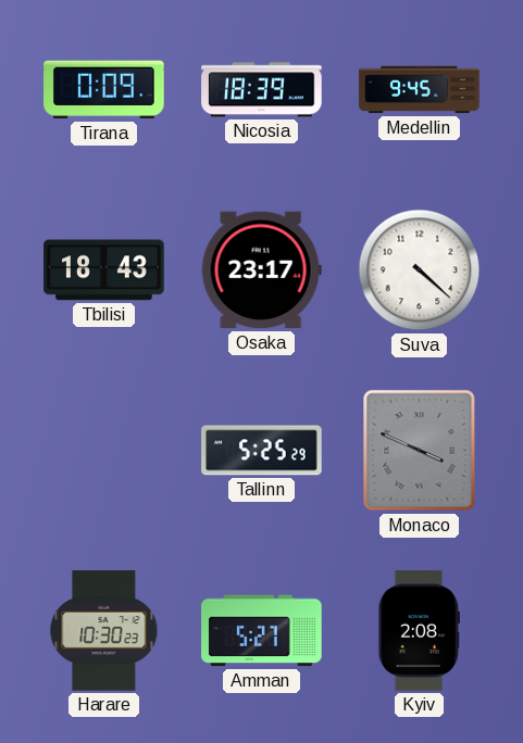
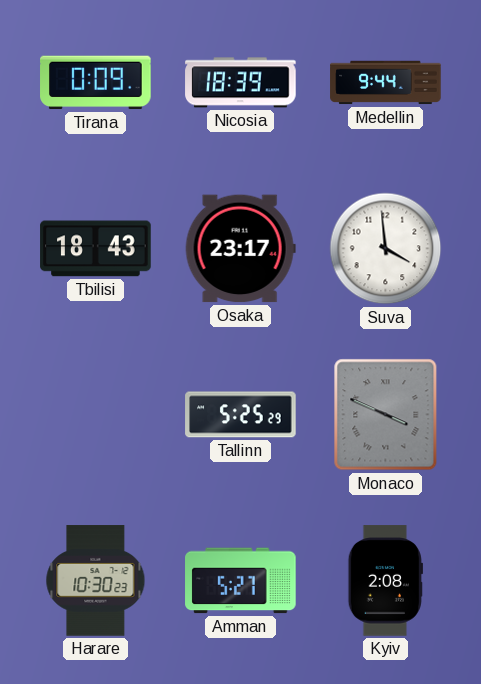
Medellin: 9:45 -> 9:44 (386, 83)
Suva: 4:22 -> 3:59 (386, 249)
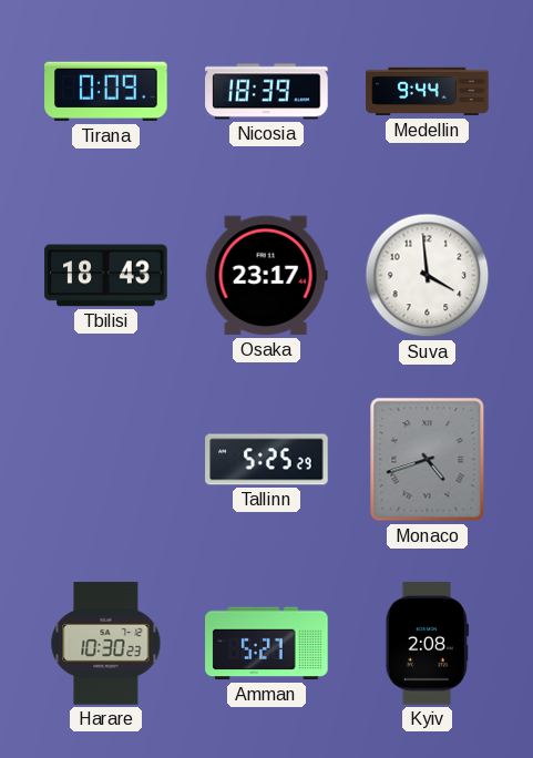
Monaco: 3:49 -> 4:42 (428, 460)
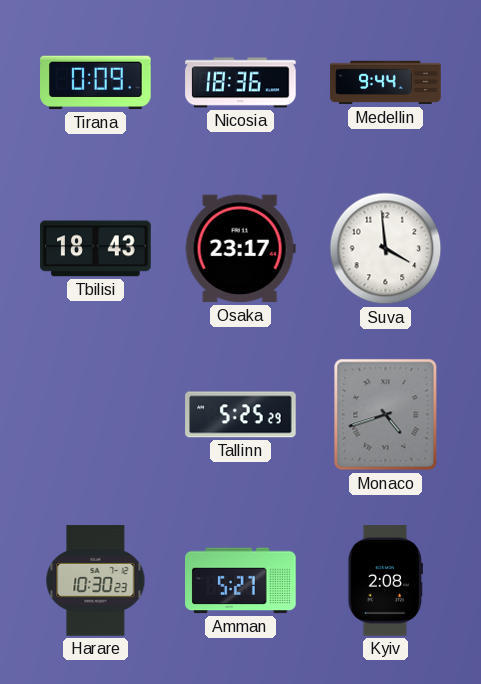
Nicosia: 18:39 -> 18:36 (241, 83)
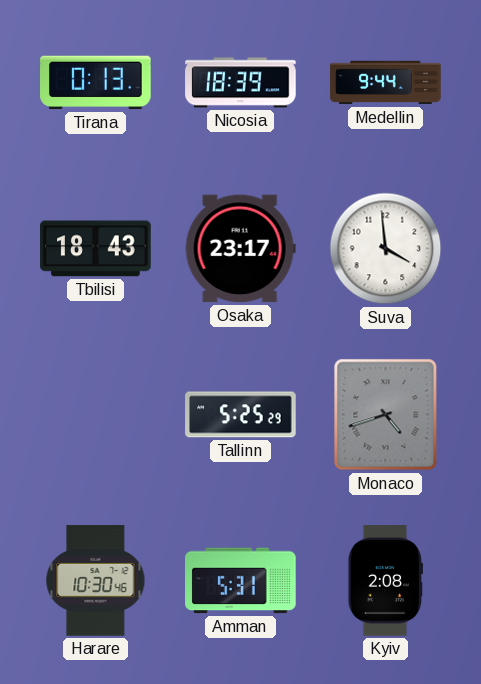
Tirana: 0:09 -> 0:13 (96, 83)
Nicosia: 18:36 -> 18:39 (241, 83)
Harare: 10:30:23 -> 10:30:46 (96, 581)
Amman: 5:27 -> 5:31 (241, 581)
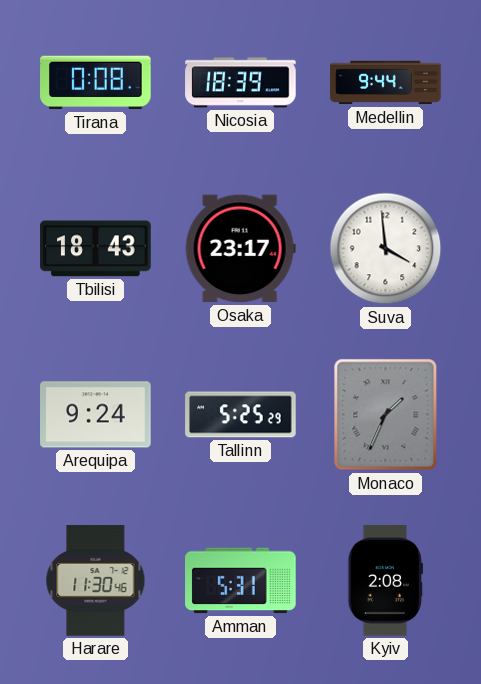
Tirana: 0:13 -> 0:08 (96, 83)
Arequipa: none -> 9:24 (96, 415)
Monaco: 4:42 -> 1:34 (386, 415)
Harare: 10:30 -> 11:30 (96, 581)
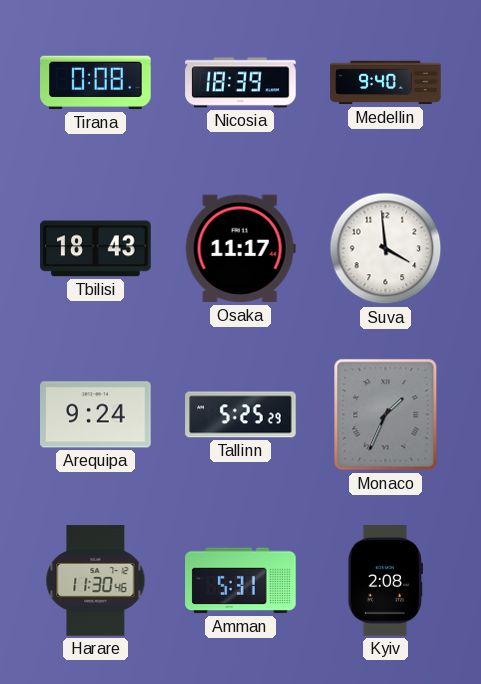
Medellin: 9:44 -> 9:40 (386, 83)
Osaka: 23:17 -> 11:17 (240, 249)
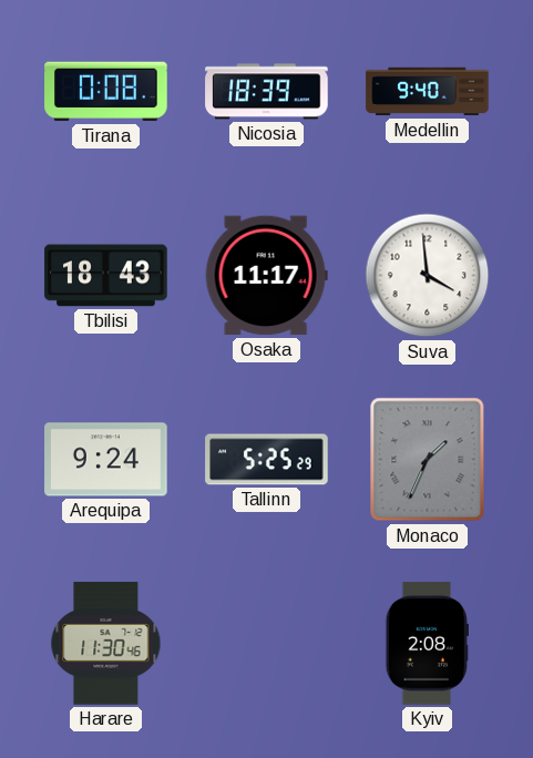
Amman: 5:31 -> none (241, 581)
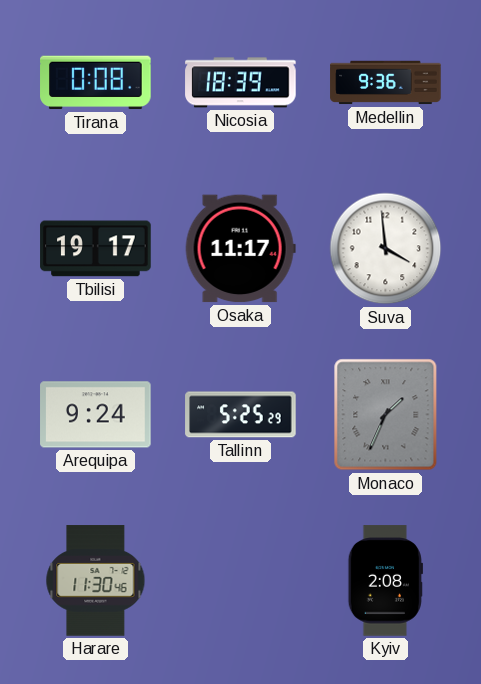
Medellin: 9:40 -> 9:36 (386, 83)
Tbilisi: 18:43 -> 19:17 (96, 249)
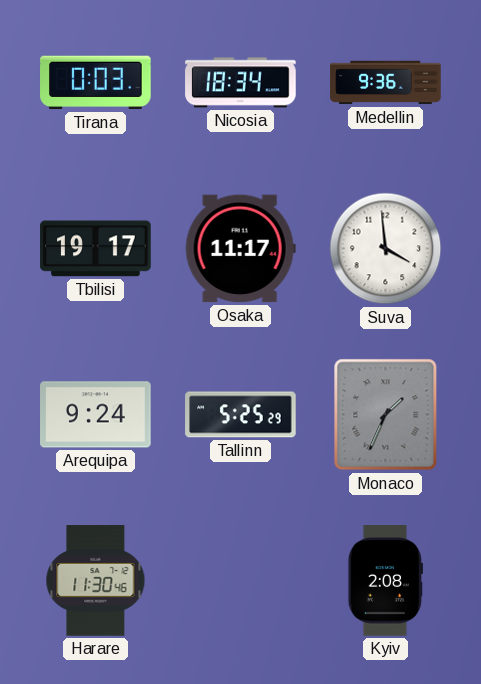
Tirana: 0:08 -> 0:03 (96, 83)
Nicosia: 18:39 -> 18:34 (241, 83)
